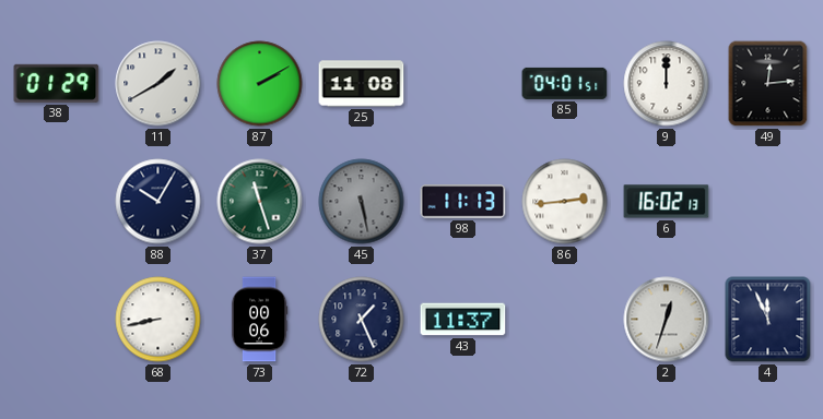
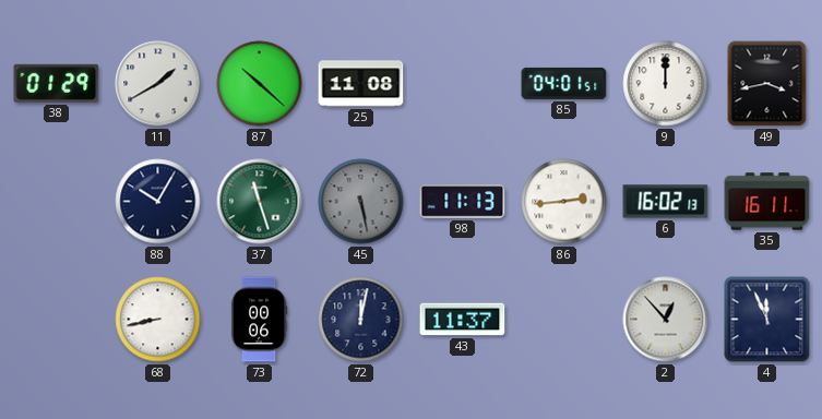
87: 2:10 -> 10:22 (260, 84)
49: 12:14 -> 3:43 (767, 84)
35: none -> 16:11 (767, 202)
72: 1:26 -> 12:02 (361, 320)
2: 12:33 -> 12:53 (666, 320)
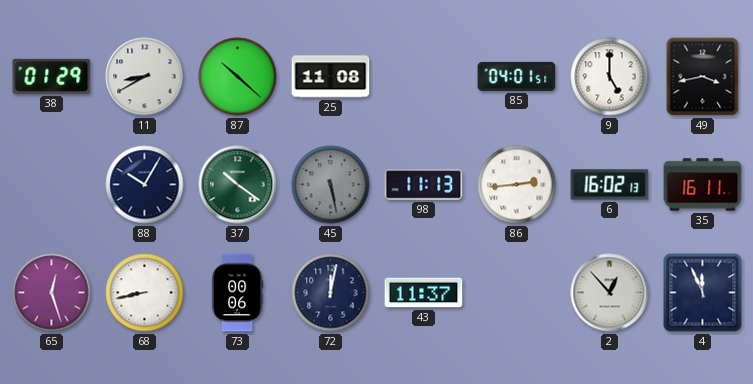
11: 1:40 -> 8:40 (145, 77)
9: 12:00 -> 5:00 (610, 77)
37: 11:27 -> 10:21 (238, 185)
65: none -> 12:27 (52, 293)
